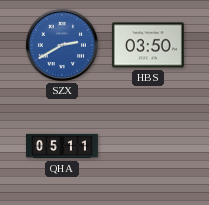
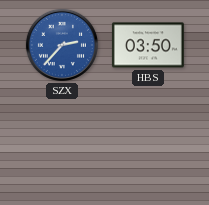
SZX: 2:40 -> 2:37 (62, 45)
QHA: 05:11 -> none (62, 146)
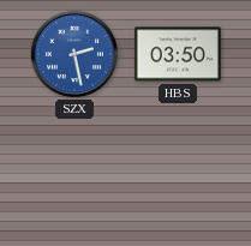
SZX: 2:37 -> 2:28 (74, 54)
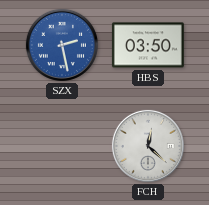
FCH: none -> 12:22 (148, 146)
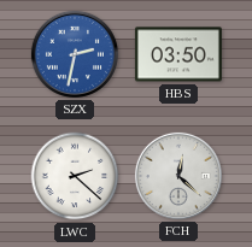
SZX: 2:28 -> 2:32 (75, 54)
LWC: none -> 2:22 (75, 176)
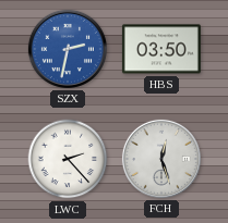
LWC: 2:22 -> 2:23 (68, 159)
FCH: 12:22 -> 12:27 (161, 159)
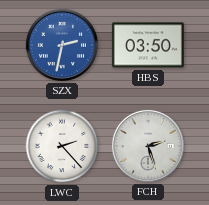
FCH: 12:27 -> 2:27 (148, 146)
